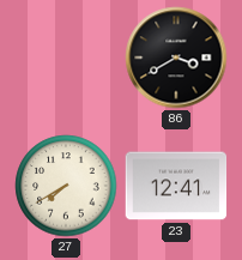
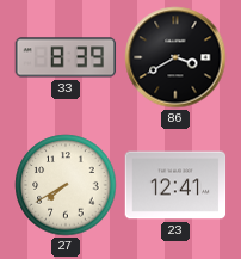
33: none -> 8:39 (66, 57)
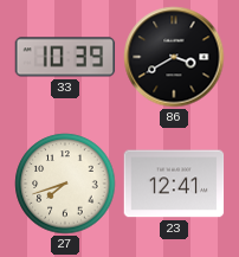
33: 8:39 -> 10:39 (65, 57)
27: 7:40 -> 7:42 (65, 184)
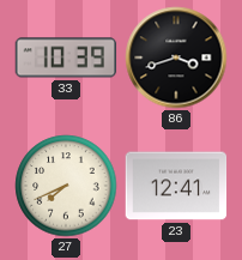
86: 3:40 -> 3:42 (176, 58)
27: 7:42 -> 7:41 (66, 186)
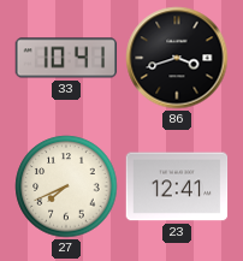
33: 10:39 -> 10:41 (66, 58)
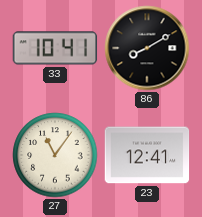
86: 3:42 -> 8:10 (147, 48)
27: 7:41 -> 11:06 (55, 155)
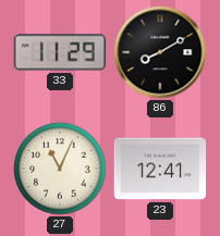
33: 10:41 -> 11:29 (60, 52)
27: 11:06 -> 11:04 (60, 169)
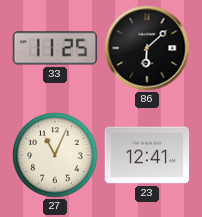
33: 11:29 -> 11:25 (55, 48)
86: 8:10 -> 6:08 (147, 48)
